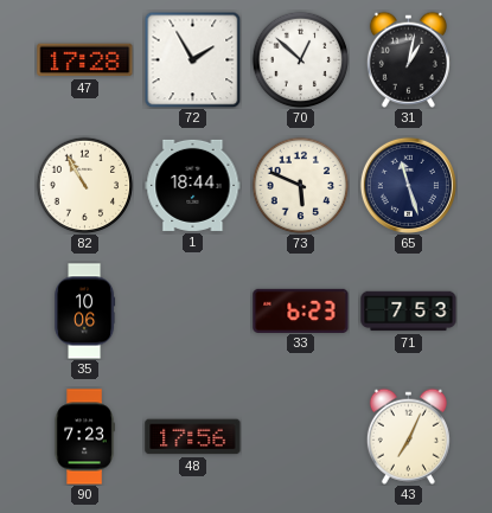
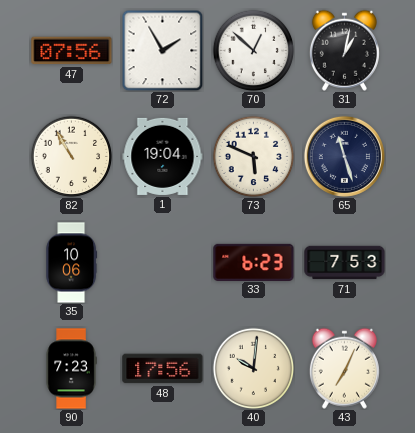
47: 17:28 -> 07:56 (72, 51)
1: 18:44 -> 19:04 (163, 156)
40: none -> 10:01 (253, 368)
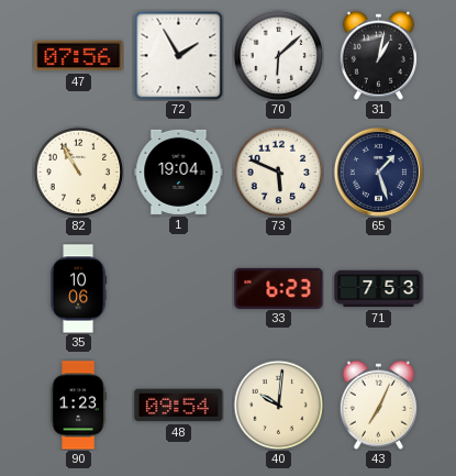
70: 12:52 -> 6:08 (278, 55)
65: 11:27 -> 1:27 (378, 171)
90: 7:23 -> 1:23 (78, 406)
48: 17:56 -> 09:54 (179, 406)
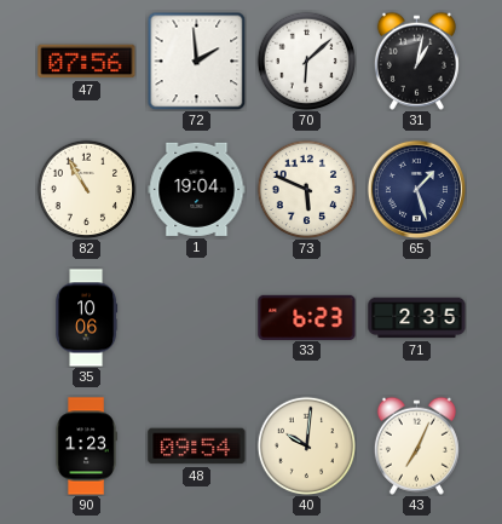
72: 1:55 -> 1:59 (196, 61)
71: 7:53 -> 2:35 (417, 318)
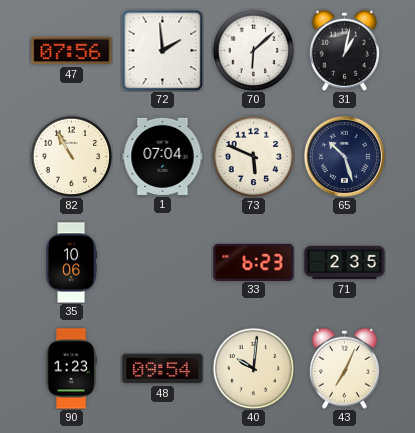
1: 19:04 -> 07:04 (163, 156)
65: 1:27 -> 10:27 (344, 156)
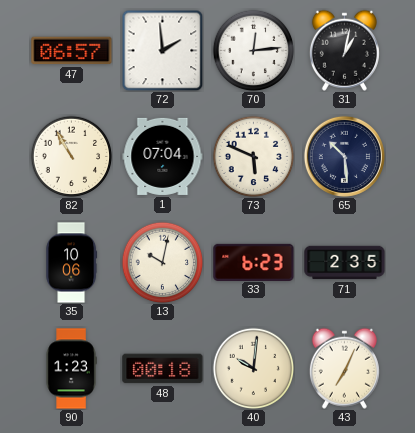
47: 07:56 -> 06:57 (72, 51)
70: 6:08 -> 12:14 (253, 50)
65: 10:27 -> 10:29 (344, 156)
13: none -> 10:02 (162, 262)
48: 09:54 -> 00:18 (163, 369)
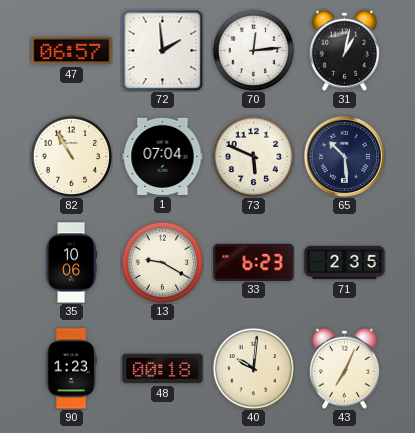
13: 10:02 -> 9:20 (162, 262)
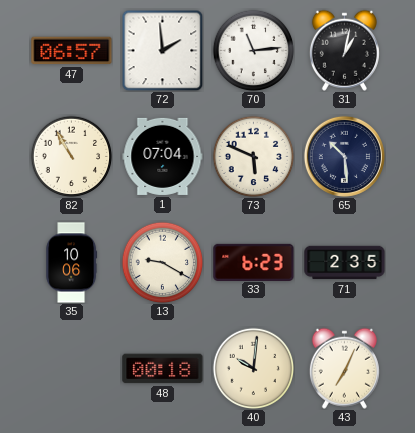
70: 12:14 -> 11:14 (253, 50)
90: 1:23 -> none (71, 369)
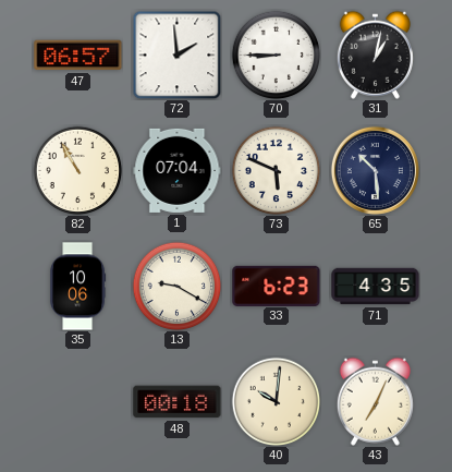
70: 11:14 -> 8:45 (276, 55)
71: 2:35 -> 4:35 (376, 287)
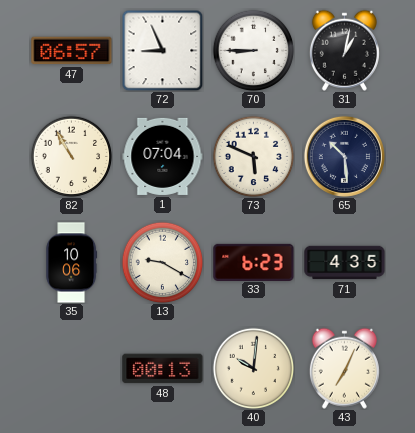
72: 1:59 -> 8:56 (162, 50)
48: 00:18 -> 00:13 (163, 369)
